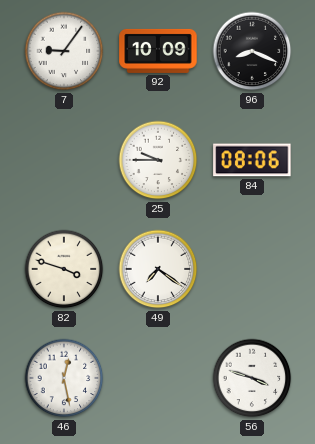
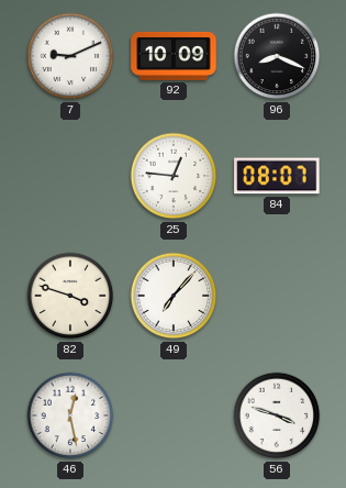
7: 9:06 -> 9:11 (70, 56)
25: 9:45 -> 12:46 (174, 176)
84: 08:06 -> 08:07 (277, 176)
49: 7:21 -> 7:07 (174, 296)
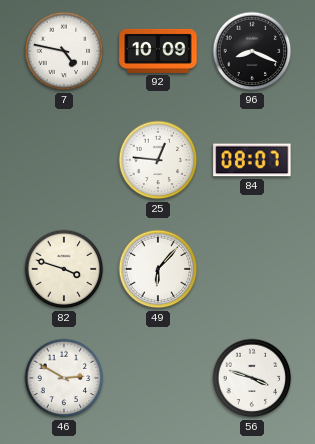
7: 9:11 -> 4:47 (64, 51)
49: 7:07 -> 6:07 (158, 269)
46: 12:28 -> 2:50 (64, 378)
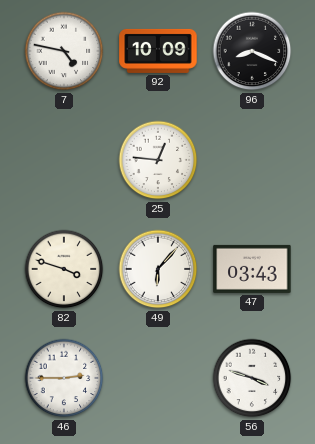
84: 08:07 -> none (252, 160)
47: none -> 03:43 (252, 269)
46: 2:50 -> 2:45 (64, 378)
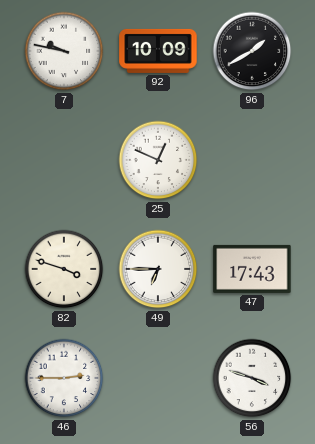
7: 4:47 -> 9:47 (64, 51)
96: 8:19 -> 1:40 (252, 51)
25: 12:46 -> 12:49 (158, 160)
49: 6:07 -> 6:45 (158, 269)
47: 03:43 -> 17:43 (252, 269)
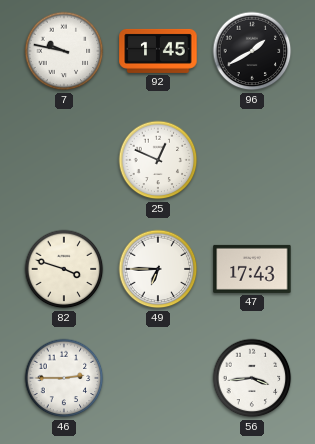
92: 10:09 -> 1:45 (158, 51)
56: 3:48 -> 3:44 (252, 378)
